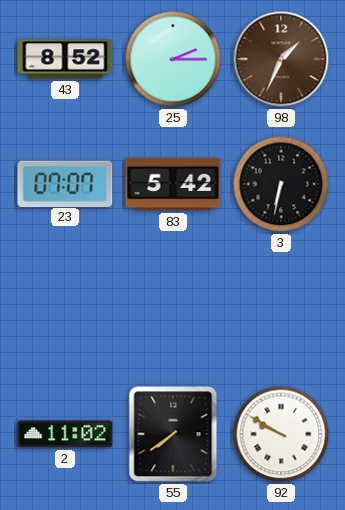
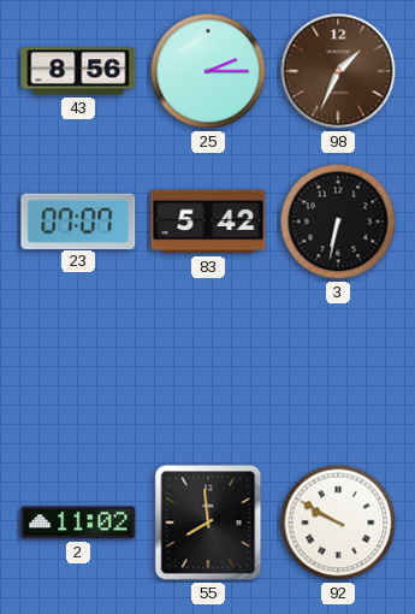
43: 8:52 -> 8:56 (78, 71)
55: 7:39 -> 7:59 (208, 523)
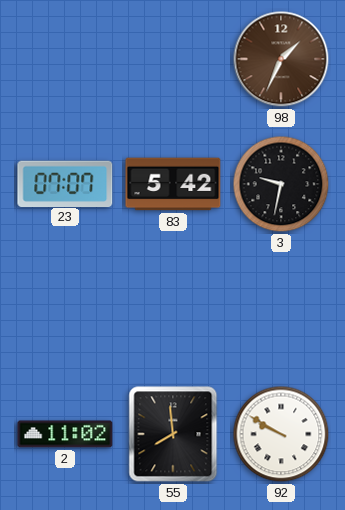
43: 8:56 -> none (78, 71)
25: 2:15 -> none (208, 71)
3: 6:32 -> 9:32 (281, 184)
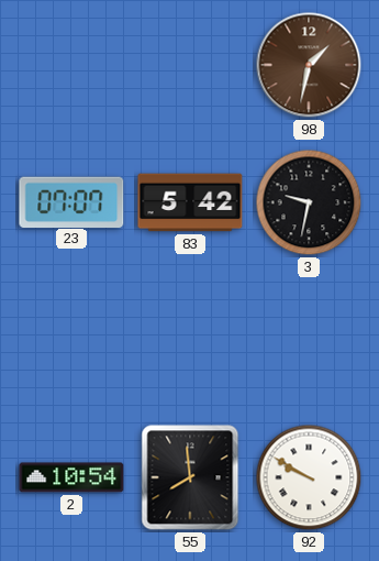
98: 1:34 -> 1:32 (309, 65)
2: 11:02 -> 10:54 (71, 477)
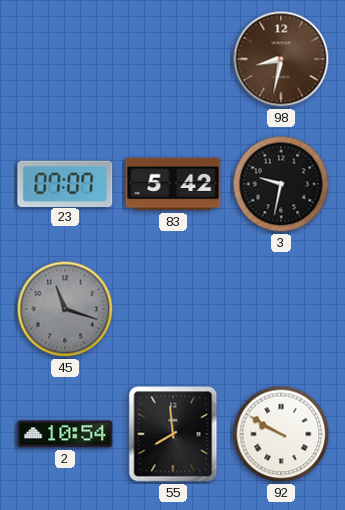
98: 1:32 -> 8:32 (281, 59)
45: none -> 11:18 (65, 309)
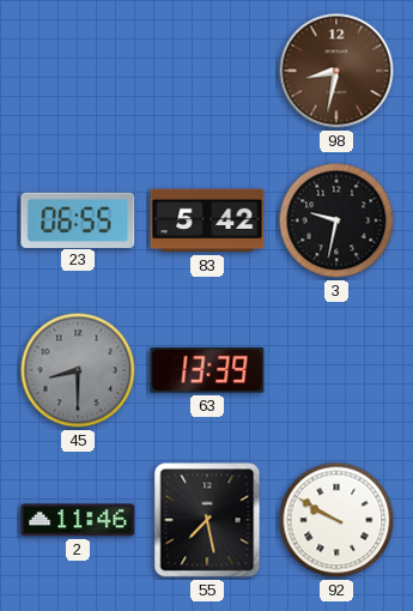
23: 07:07 -> 06:55 (78, 219)
45: 11:18 -> 8:30 (78, 370)
63: none -> 13:39 (207, 370)
2: 10:54 -> 11:46 (78, 520)
55: 7:59 -> 7:28 (207, 520)
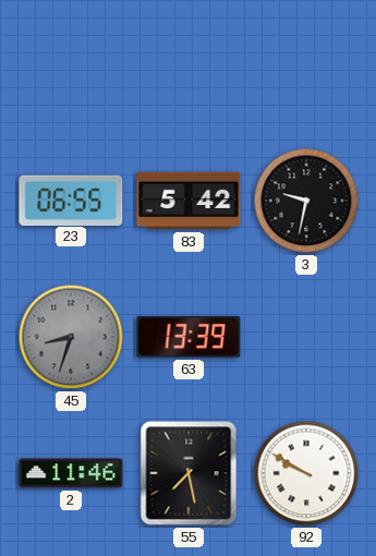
98: 8:32 -> none (336, 71)
45: 8:30 -> 8:33 (71, 337)
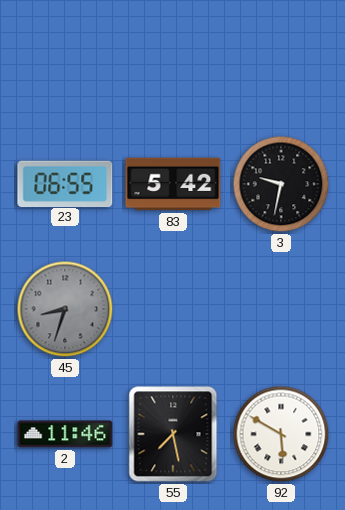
63: 13:39 -> none (189, 337)
92: 9:50 -> 5:50 (281, 434)
